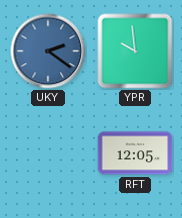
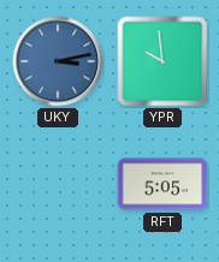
UKY: 2:21 -> 3:13 (58, 61)
RFT: 12:05 -> 5:05 (162, 184)
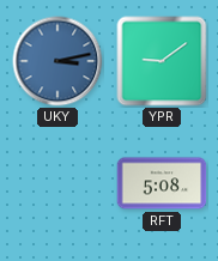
YPR: 9:59 -> 9:09 (162, 61)
RFT: 5:05 -> 5:08 (162, 183)
